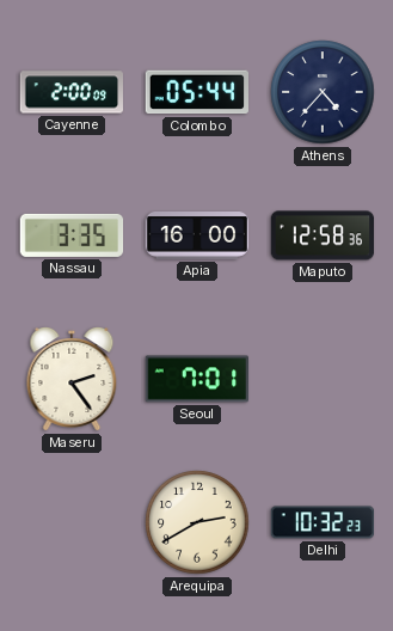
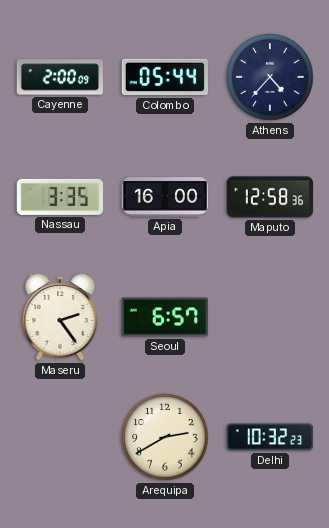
Seoul: 7:01 -> 6:57 (165, 317)
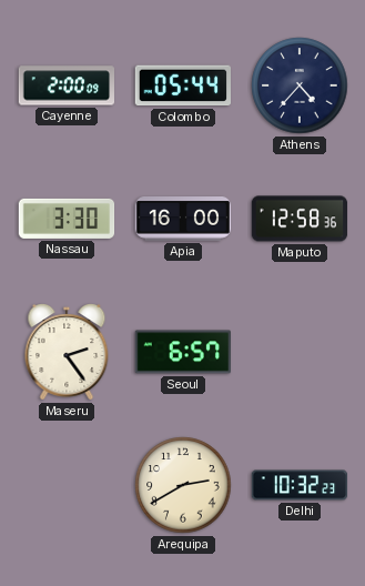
Nassau: 3:35 -> 3:30 (67, 219)
